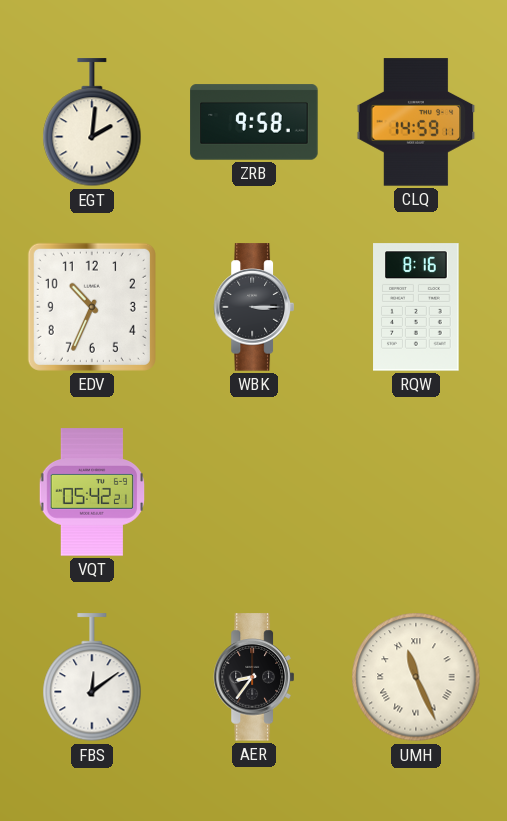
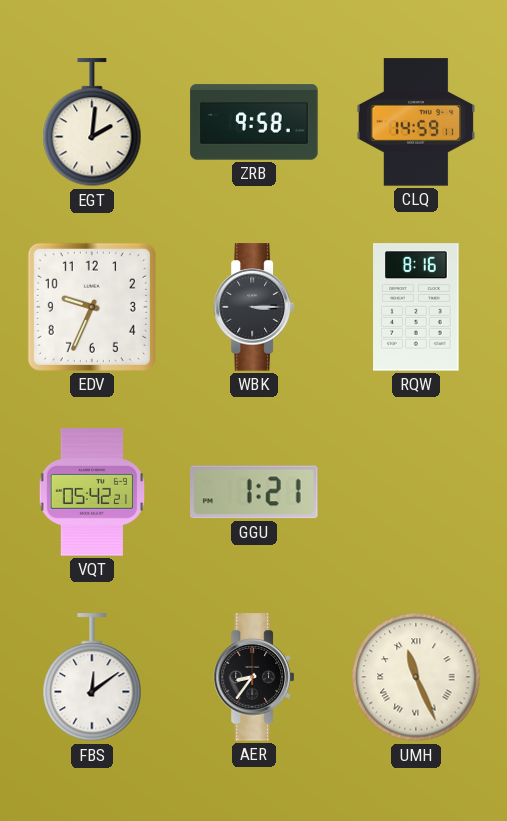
EDV: 10:34 -> 9:34 (92, 307)
GGU: none -> 1:21 (255, 492)
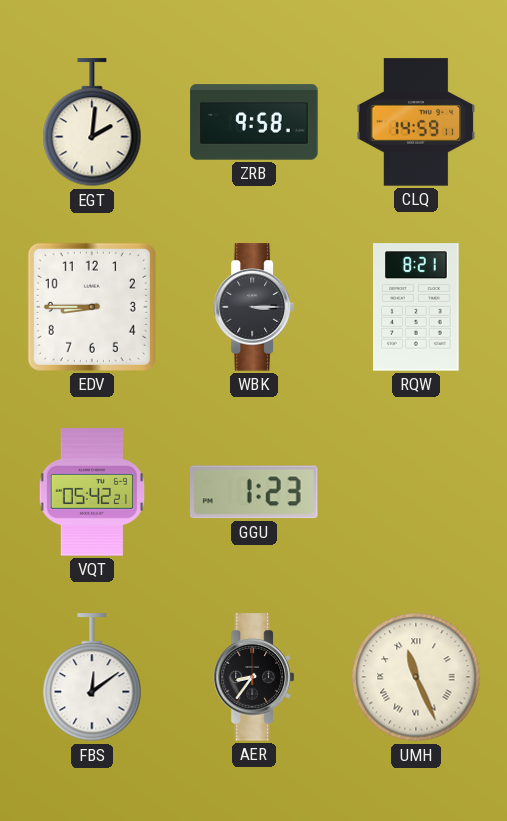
EDV: 9:34 -> 8:45 (92, 307)
RQW: 8:16 -> 8:21 (416, 307)
GGU: 1:21 -> 1:23 (255, 492)
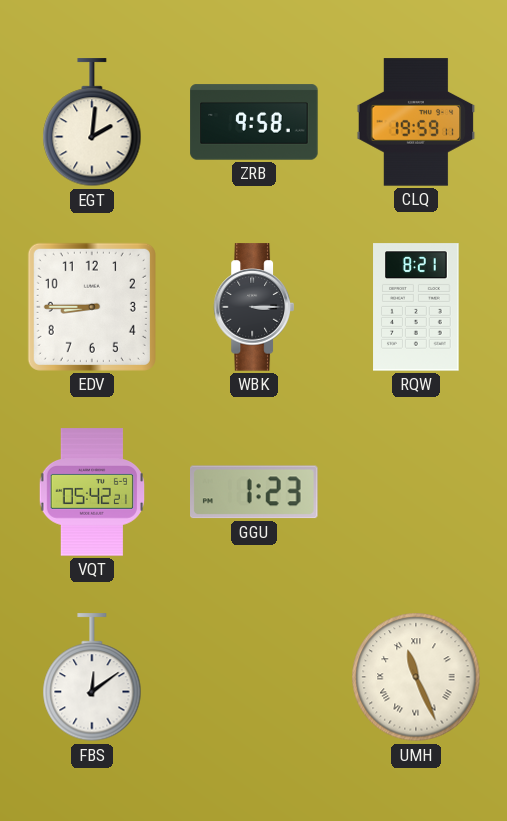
CLQ: 14:59 -> 19:59 (416, 122)
AER: 8:36 -> none (253, 677)
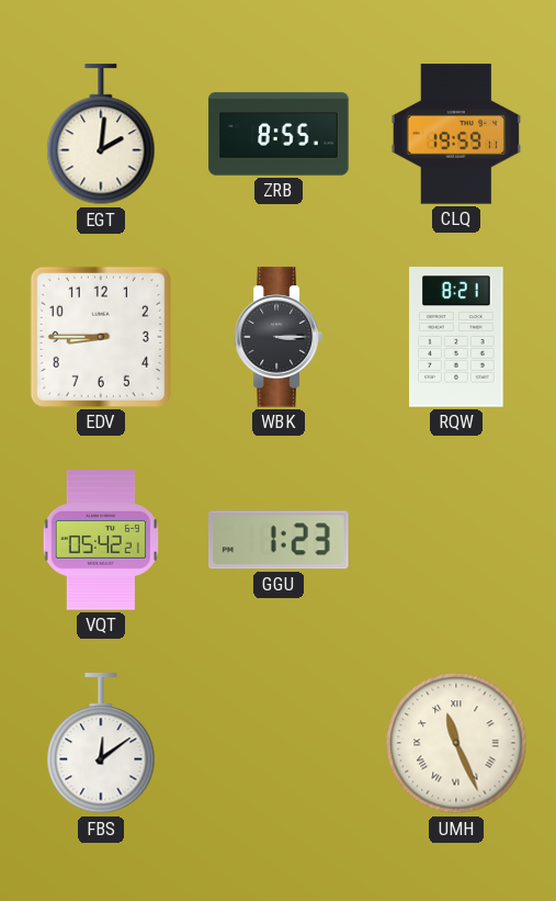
ZRB: 9:58 -> 8:55 (279, 134)
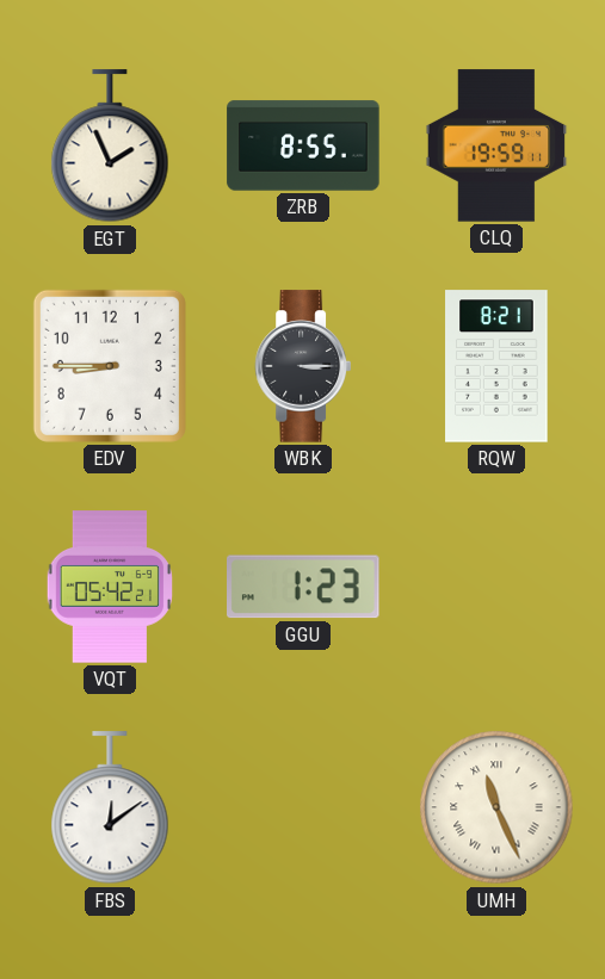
EGT: 2:01 -> 1:56 (110, 147)
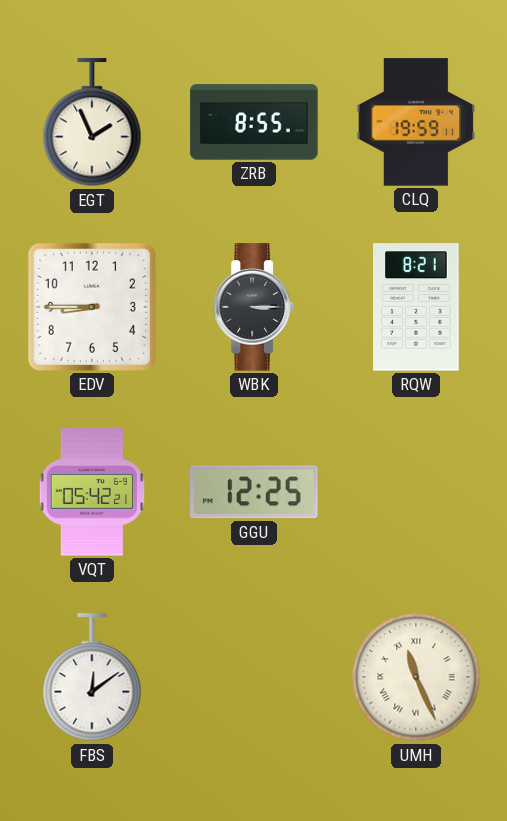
GGU: 1:23 -> 12:25 (255, 492)
